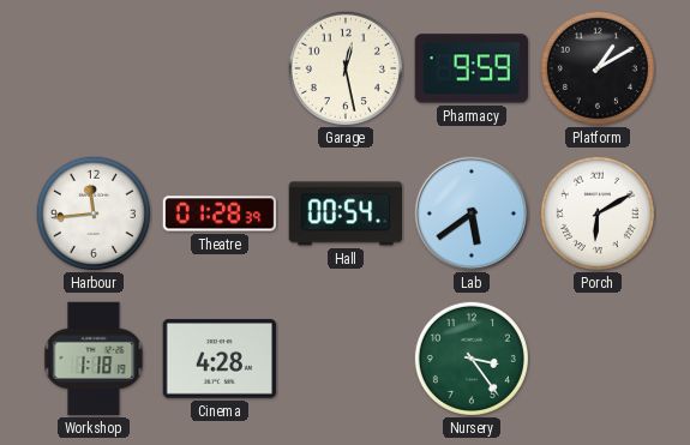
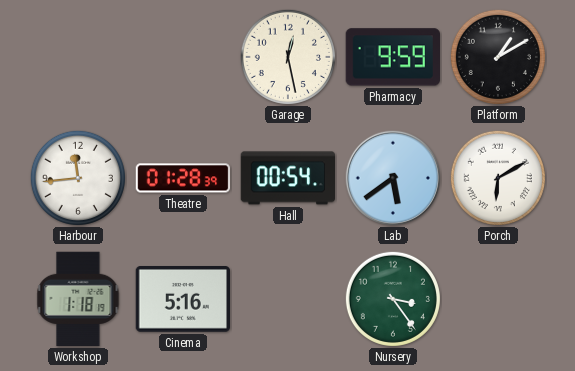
Cinema: 4:28 -> 5:16 (182, 300)
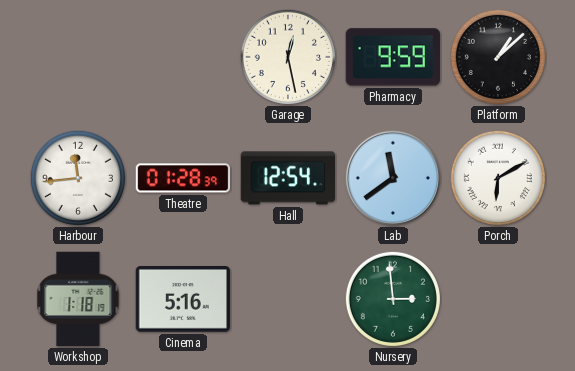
Platform: 1:10 -> 1:08 (498, 57)
Hall: 00:54 -> 12:54 (288, 178)
Lab: 5:39 -> 11:39 (393, 178)
Nursery: 3:24 -> 2:59 (393, 299)
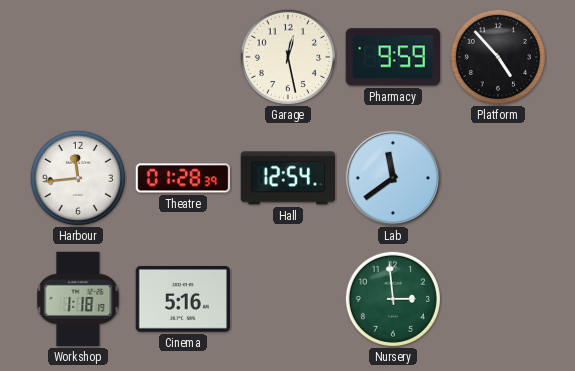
Platform: 1:08 -> 4:53 (498, 57)
Porch: 6:10 -> none (498, 178)
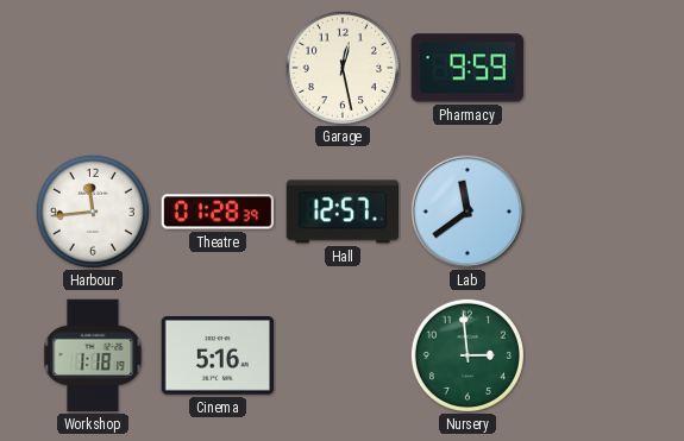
Platform: 4:53 -> none (498, 57)
Hall: 12:54 -> 12:57 (343, 212)
